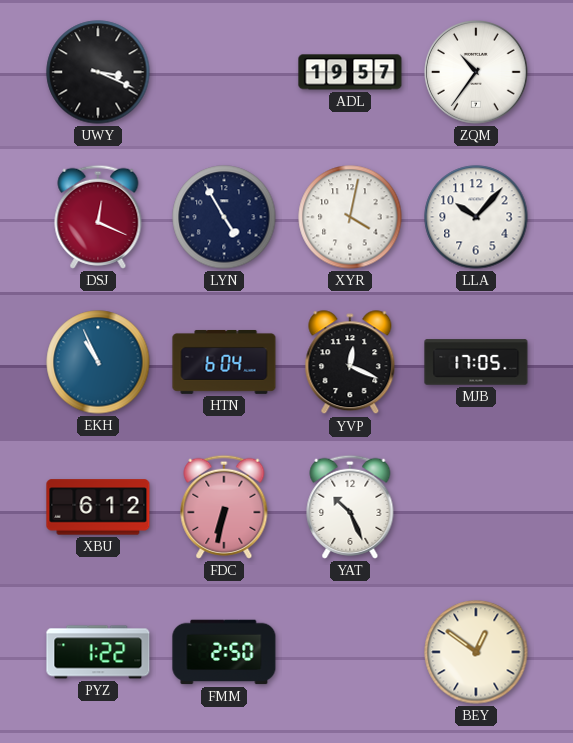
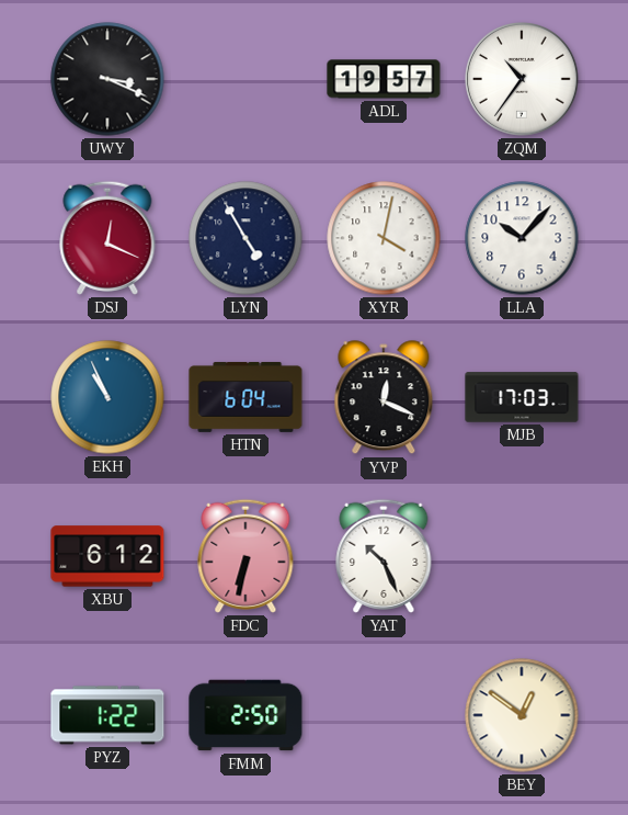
MJB: 17:05 -> 17:03 (522, 397)
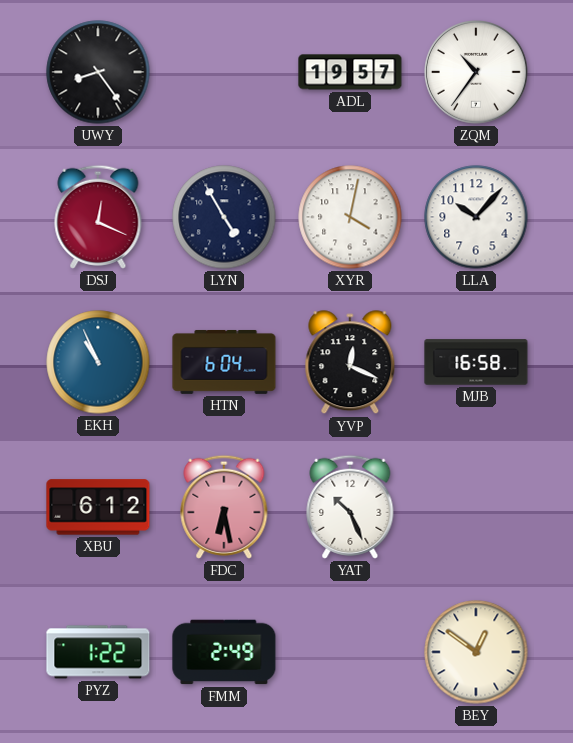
UWY: 3:19 -> 8:24 (98, 72)
MJB: 17:03 -> 16:58 (476, 362)
FDC: 6:32 -> 6:28 (224, 507)
FMM: 2:50 -> 2:49 (224, 652)
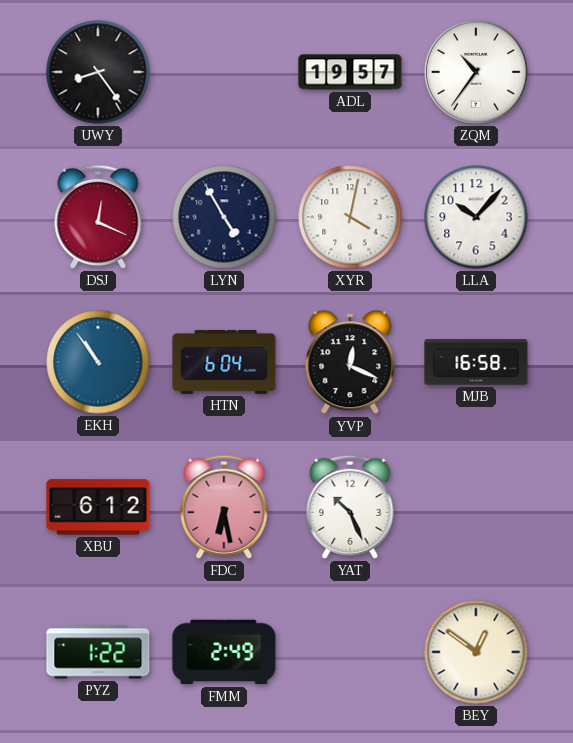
EKH: 10:56 -> 10:54 (98, 362)
